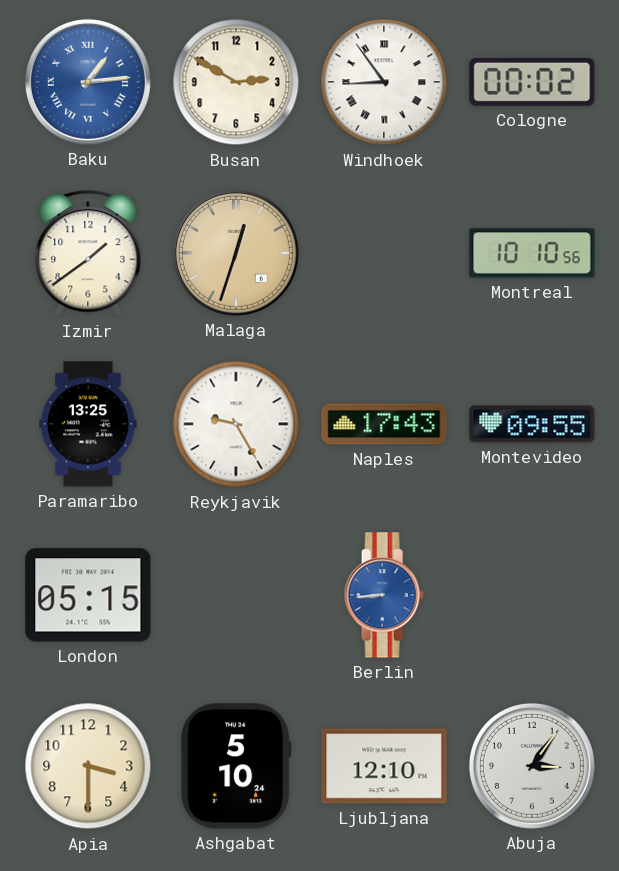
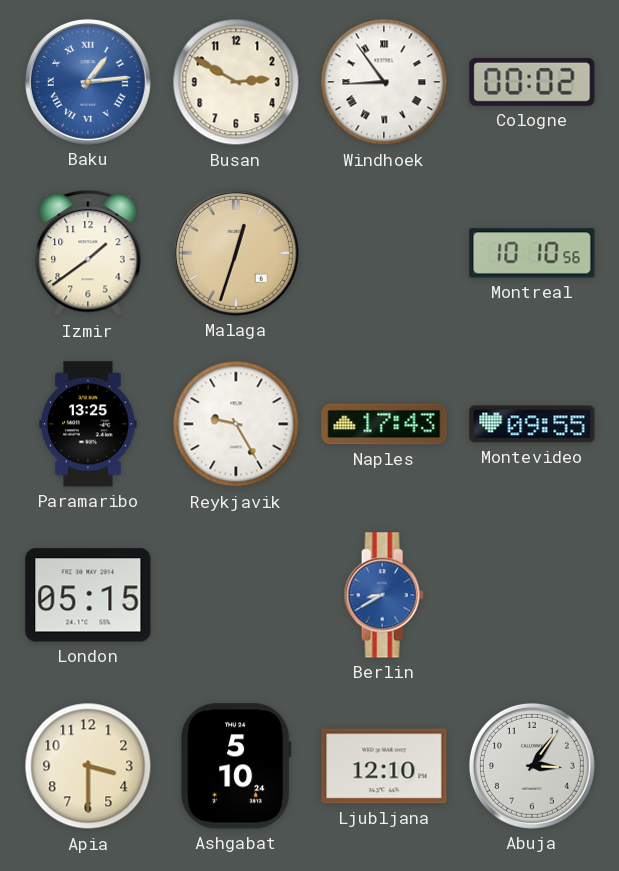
Berlin: 8:44 -> 8:40 (384, 595)
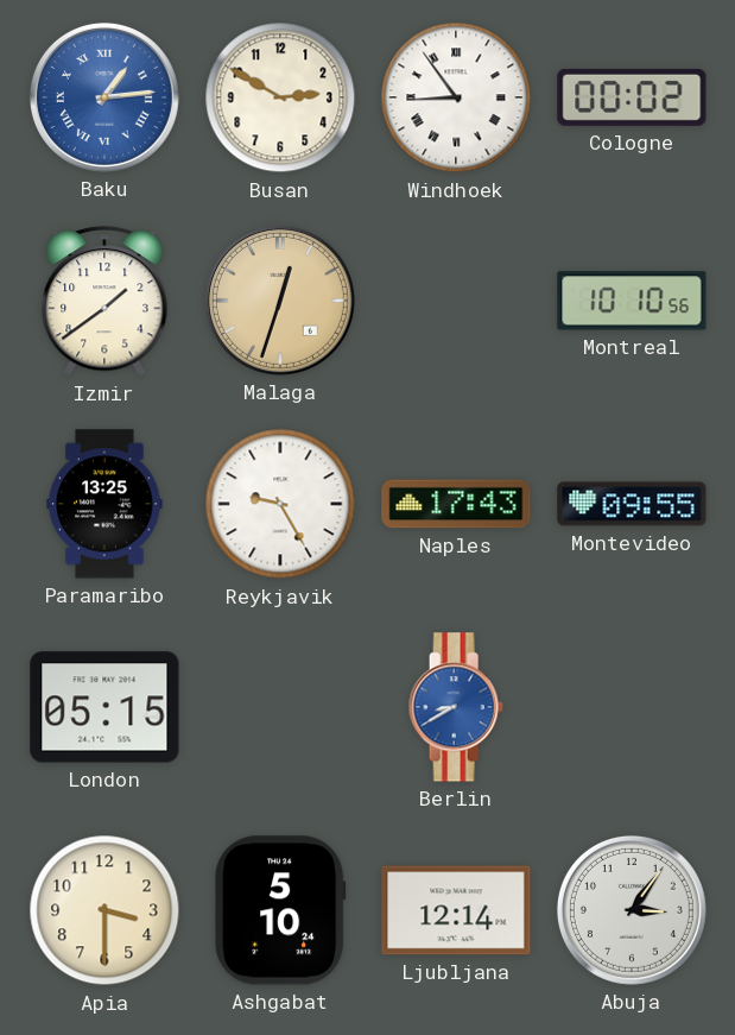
Ljubljana: 12:10 -> 12:14 (456, 910)
